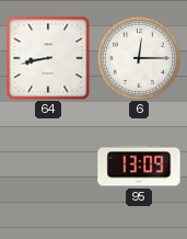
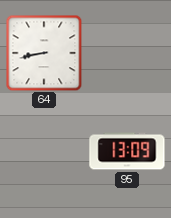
6: 12:15 -> none (139, 58)
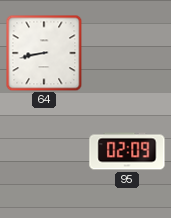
95: 13:09 -> 02:09 (127, 151)
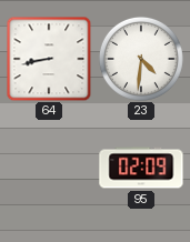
23: none -> 4:31 (141, 59)
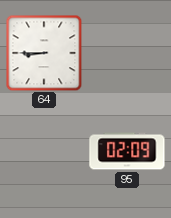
64: 8:43 -> 8:45 (44, 53)
23: 4:31 -> none (141, 59)
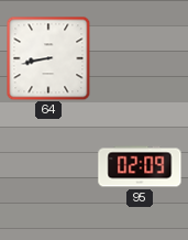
64: 8:45 -> 8:43 (48, 58)
